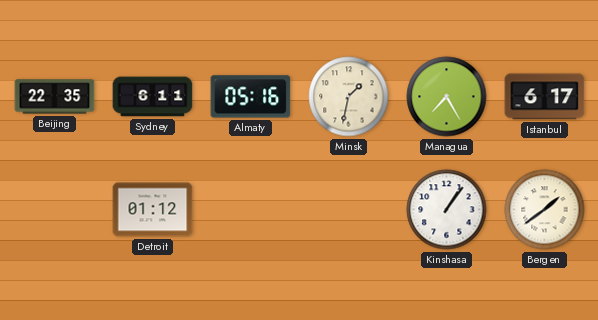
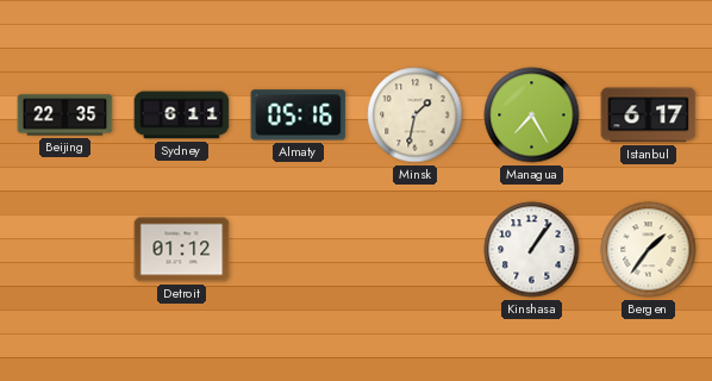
Bergen: 1:39 -> 1:36 (649, 250)
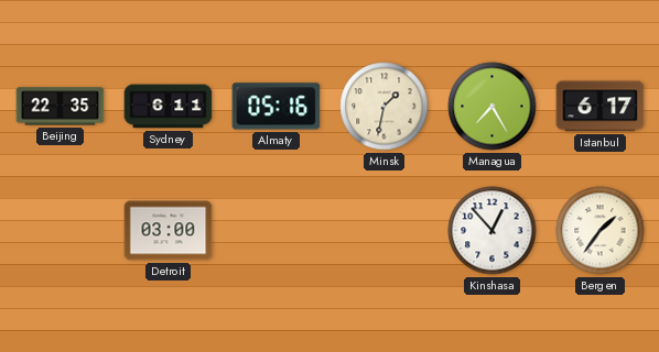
Detroit: 01:12 -> 03:00 (169, 231)
Kinshasa: 1:06 -> 12:53 (493, 231)
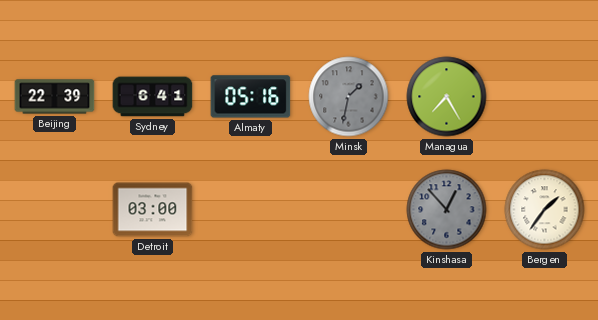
Beijing: 22:35 -> 22:39 (55, 97)
Sydney: 6:11 -> 6:41 (153, 97)
Minsk dial: cream -> grey (349, 97)
Istanbul: 6:17 -> none (601, 107)
Kinshasa dial: white -> grey (447, 210)
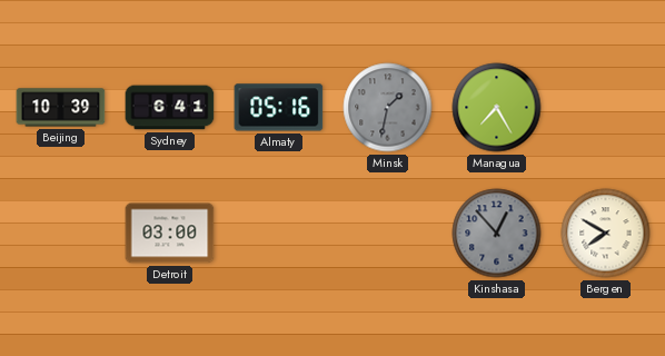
Beijing: 22:39 -> 10:39 (61, 108)
Bergen: 1:36 -> 7:50 (606, 234)
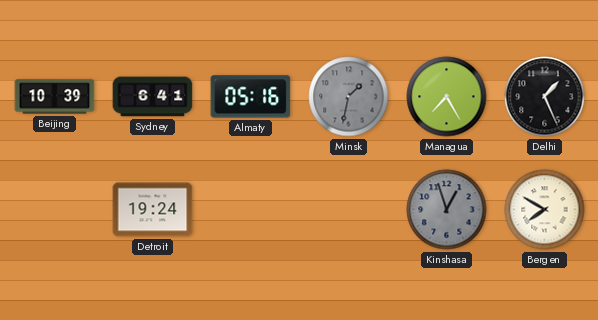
Delhi: none -> 1:26 (545, 97)
Detroit: 03:00 -> 19:24 (153, 210)
Kinshasa: 12:53 -> 12:57 (447, 210)
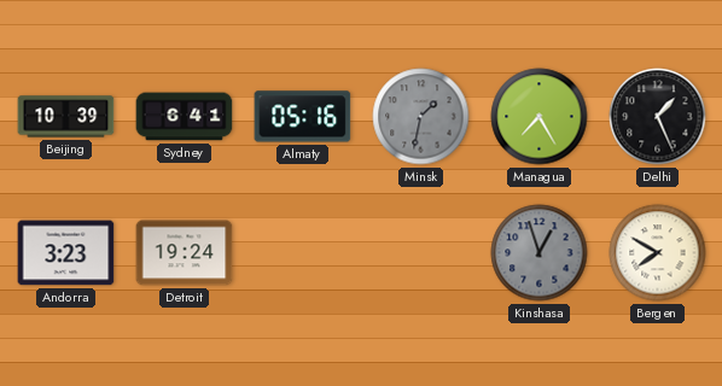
Andorra: none -> 3:23 (66, 253)
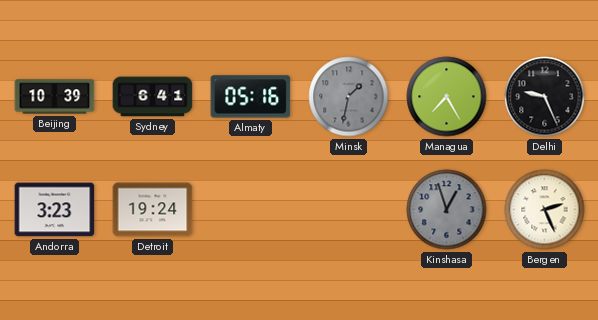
Delhi: 1:26 -> 9:26 (545, 97)
Bergen: 7:50 -> 2:26 (545, 210)
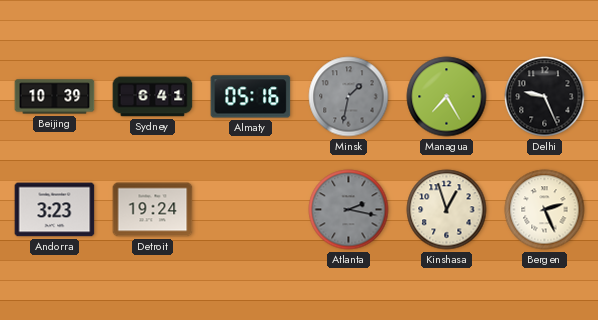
Atlanta: none -> 2:17 (349, 210)
Kinshasa dial: grey -> cream (447, 210)
